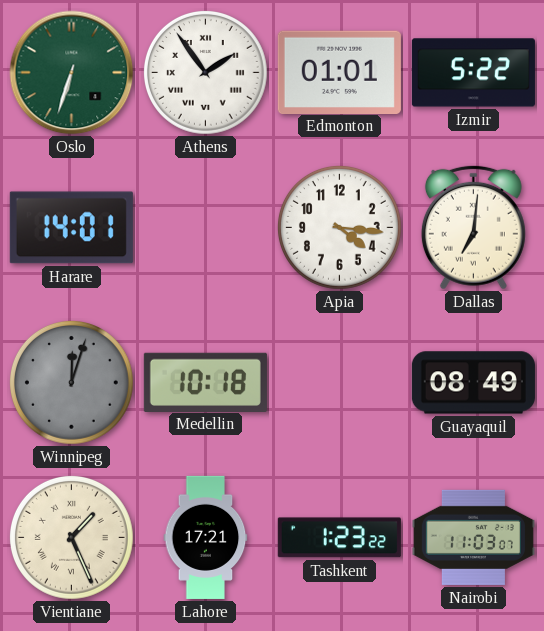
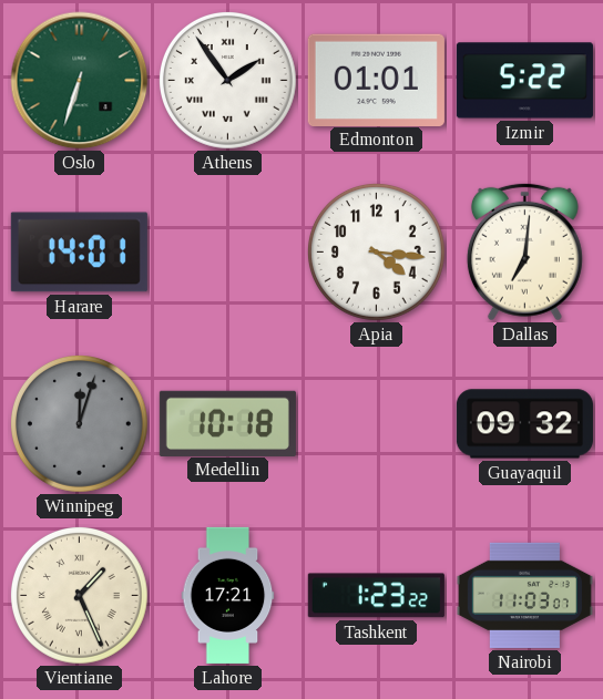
Guayaquil: 08:49 -> 09:32 (524, 424)
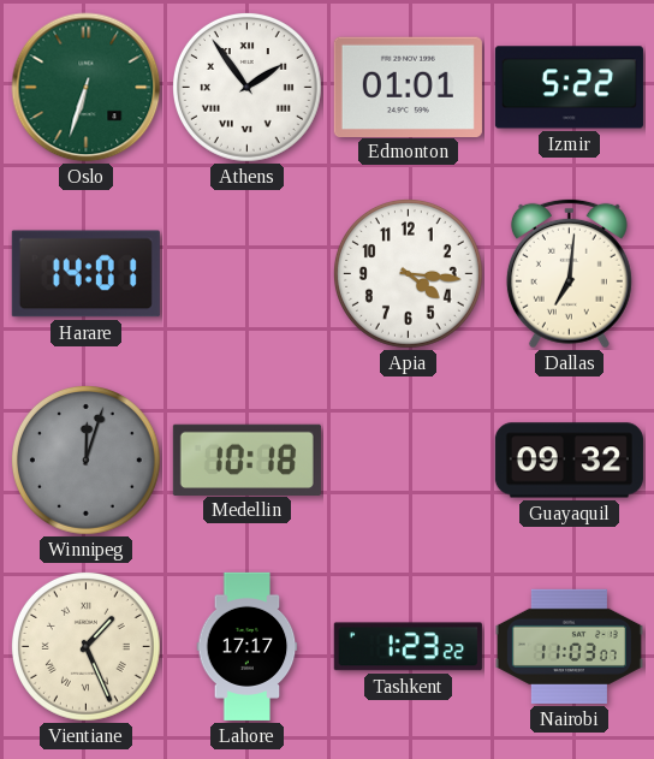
Lahore: 17:21 -> 17:17 (248, 646)
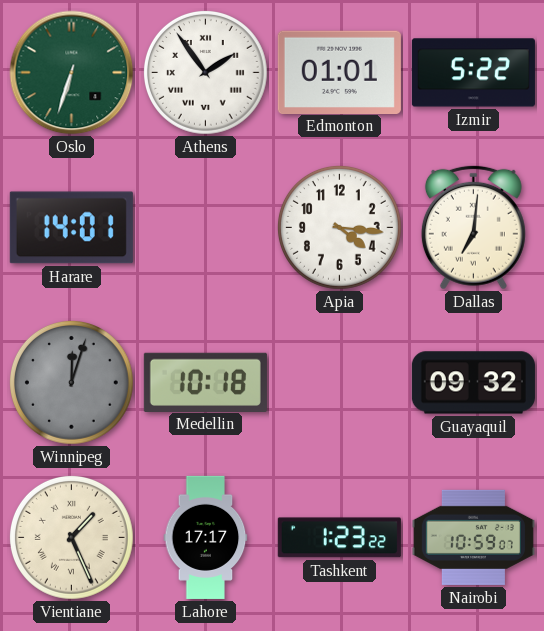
Nairobi: 11:03 -> 10:59 (473, 537)
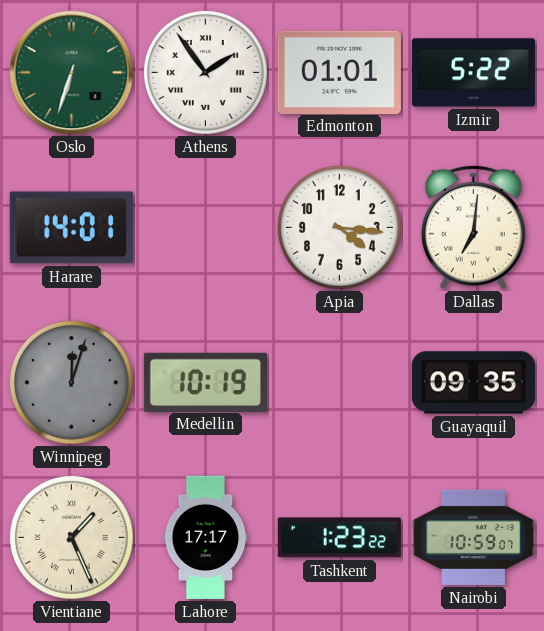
Medellin: 10:18 -> 10:19 (205, 382)
Guayaquil: 09:32 -> 09:35 (473, 383)
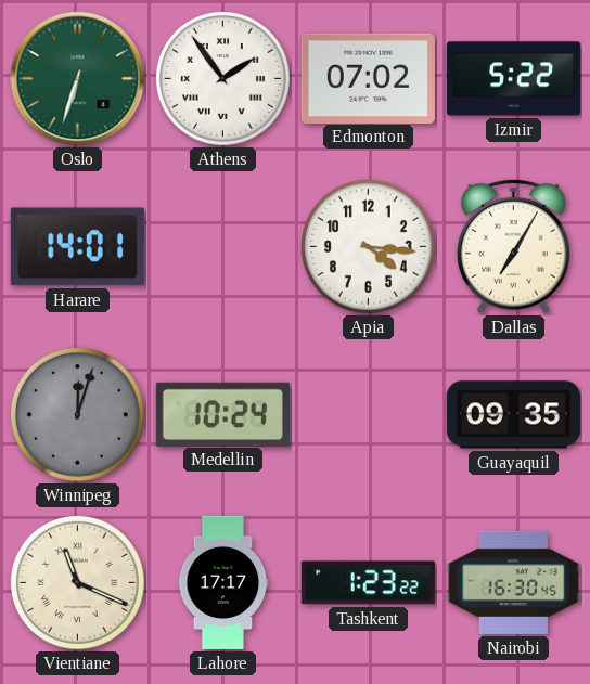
Edmonton: 01:01 -> 07:02 (368, 78)
Dallas: 7:01 -> 7:05 (513, 246)
Medellin: 10:19 -> 10:24 (222, 414)
Vientiane: 1:26 -> 11:19 (78, 583)
Nairobi: 10:59 -> 16:30 (513, 582)
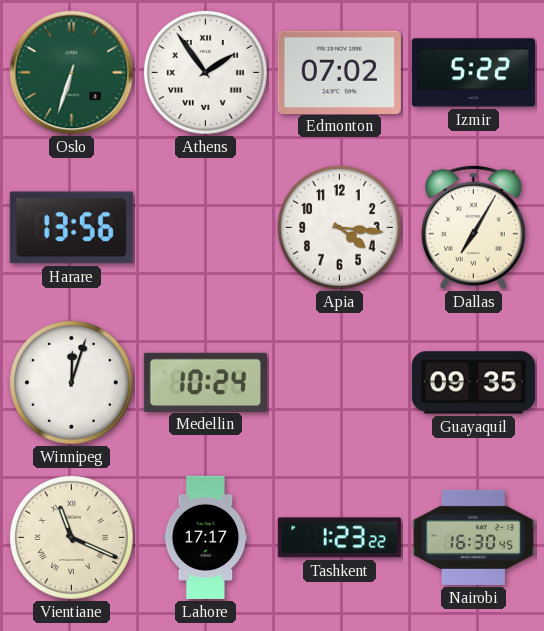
Harare: 14:01 -> 13:56 (71, 228)
Winnipeg dial: grey -> white (72, 383)
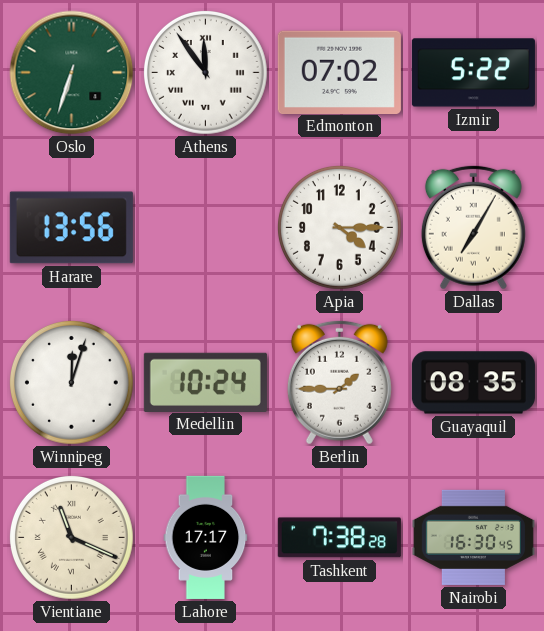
Athens: 1:54 -> 11:54 (206, 73)
Apia: 4:16 -> 4:15 (340, 228)
Berlin: none -> 1:45 (339, 382)
Guayaquil: 09:35 -> 08:35 (473, 383)
Tashkent: 1:23 -> 7:38 (339, 538)
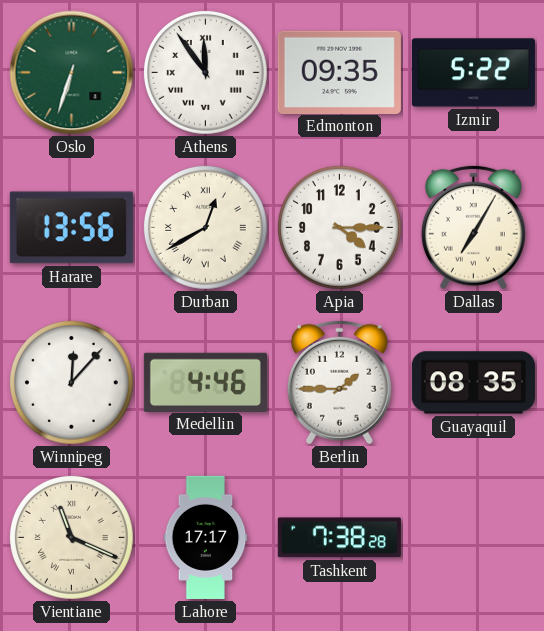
Edmonton: 07:02 -> 09:35 (339, 72)
Durban: none -> 12:40 (206, 228)
Winnipeg: 12:03 -> 12:07 (72, 383)
Medellin: 10:24 -> 4:46 (205, 382)
Nairobi: 16:30 -> none (473, 537)
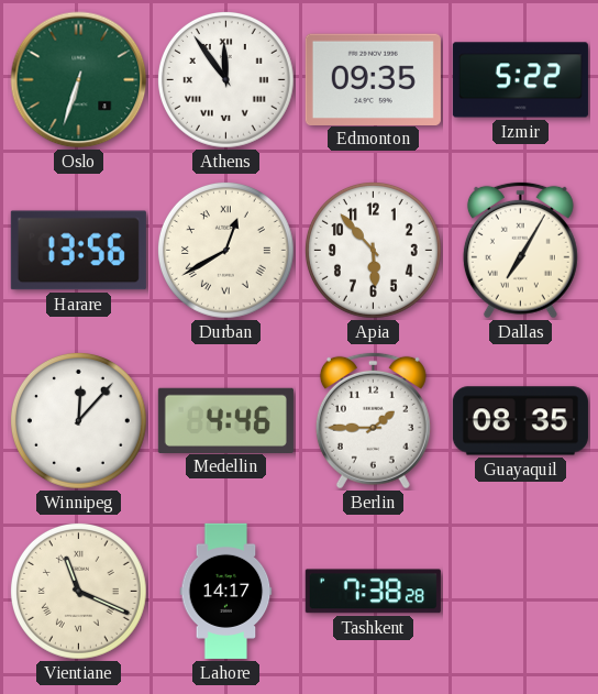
Apia: 4:15 -> 5:53 (374, 251)
Lahore: 17:17 -> 14:17 (226, 591)
